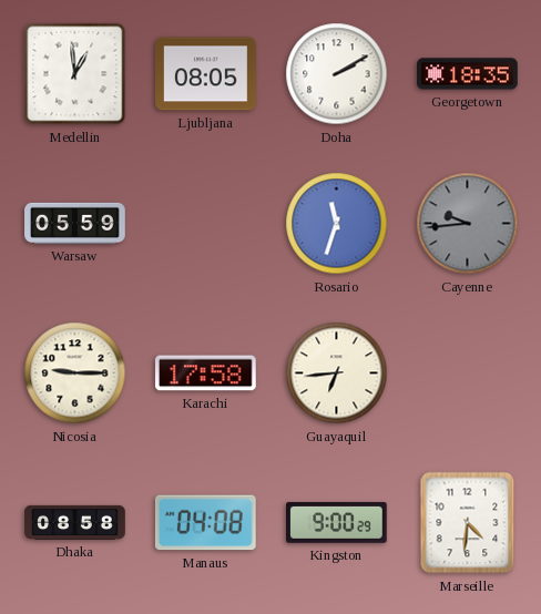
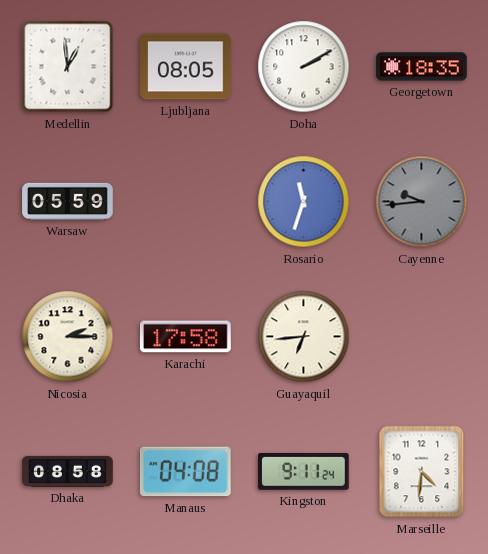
Nicosia: 9:15 -> 2:15 (68, 337)
Kingston: 9:00 -> 9:11 (304, 472)
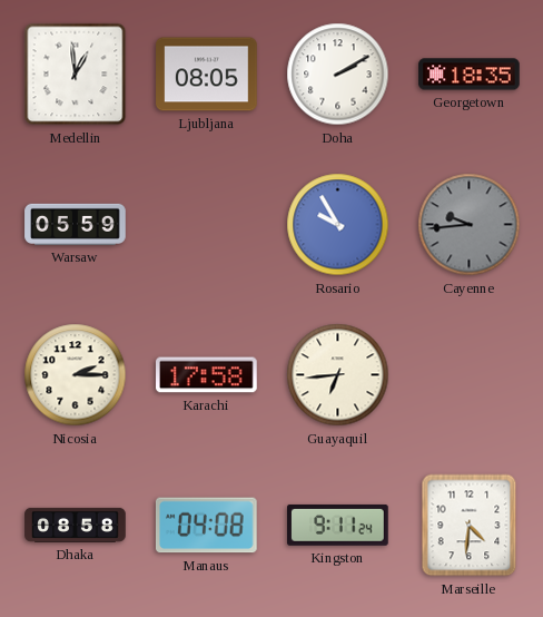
Rosario: 11:33 -> 9:55 (338, 225)
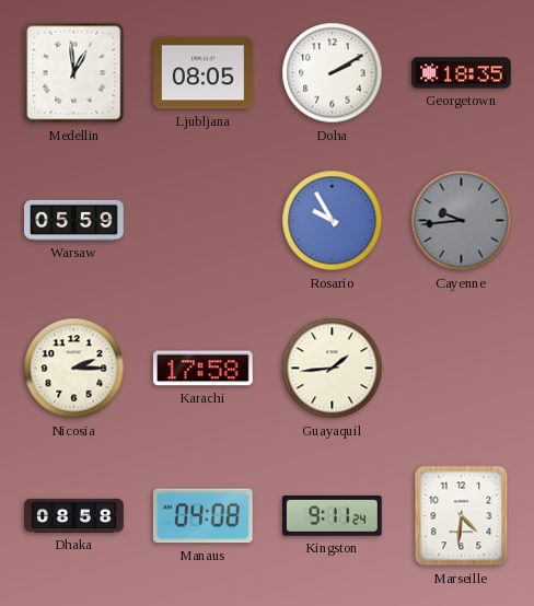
Guayaquil: 6:44 -> 1:44 (333, 369)
